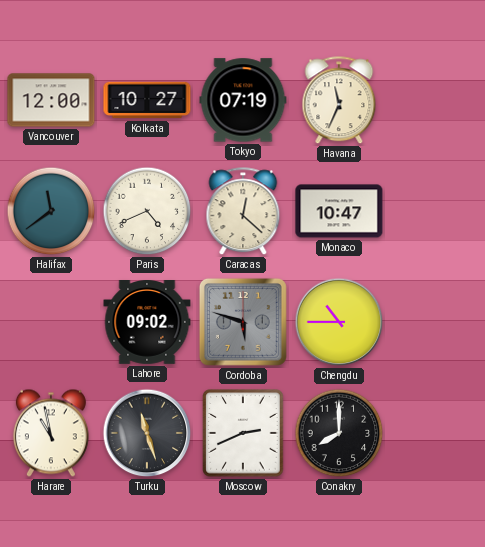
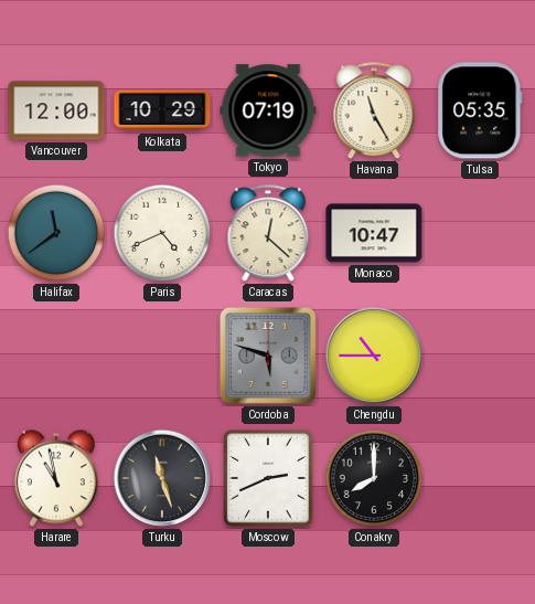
Kolkata: 10:27 -> 10:29 (162, 110)
Havana: 11:34 -> 11:25 (374, 112)
Tulsa: none -> 05:35 (480, 110)
Lahore: 09:02 -> none (147, 323)
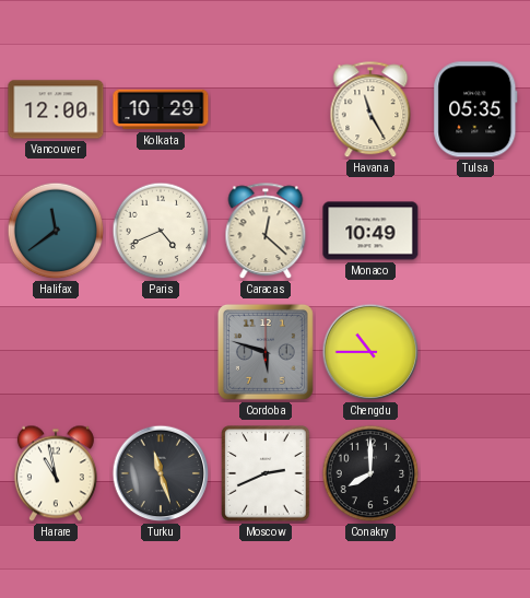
Tokyo: 07:19 -> none (268, 110)
Monaco: 10:47 -> 10:49 (370, 231)
